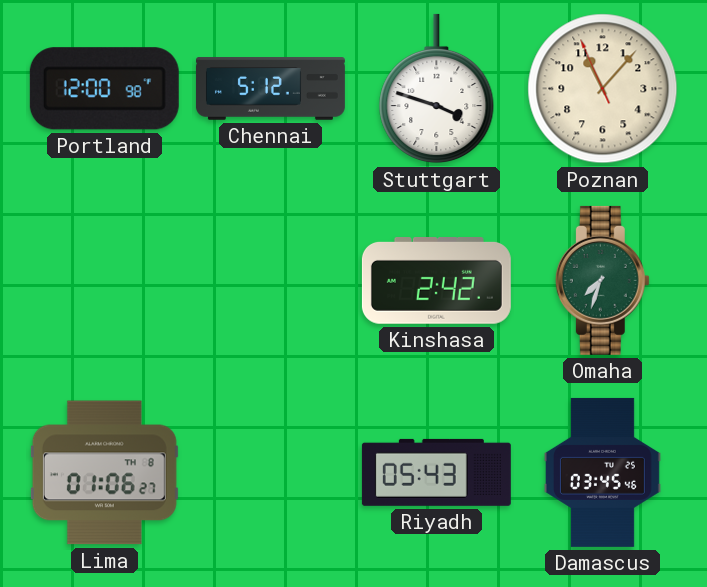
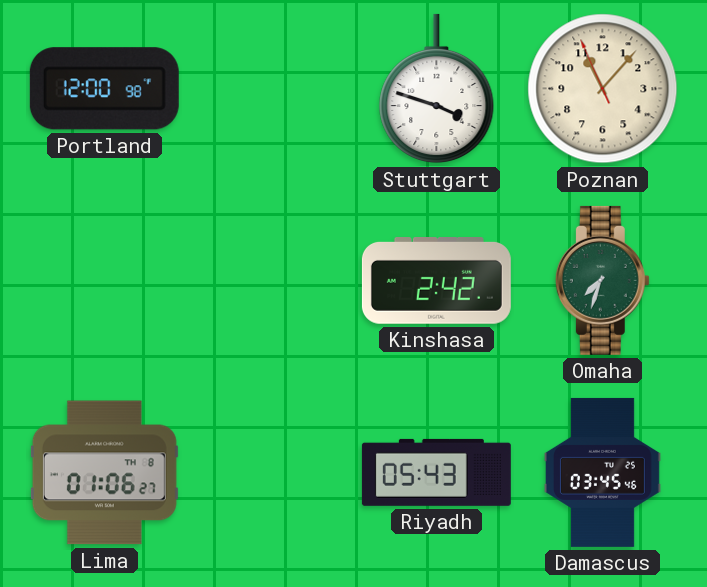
Chennai: 5:12 -> none (270, 89)
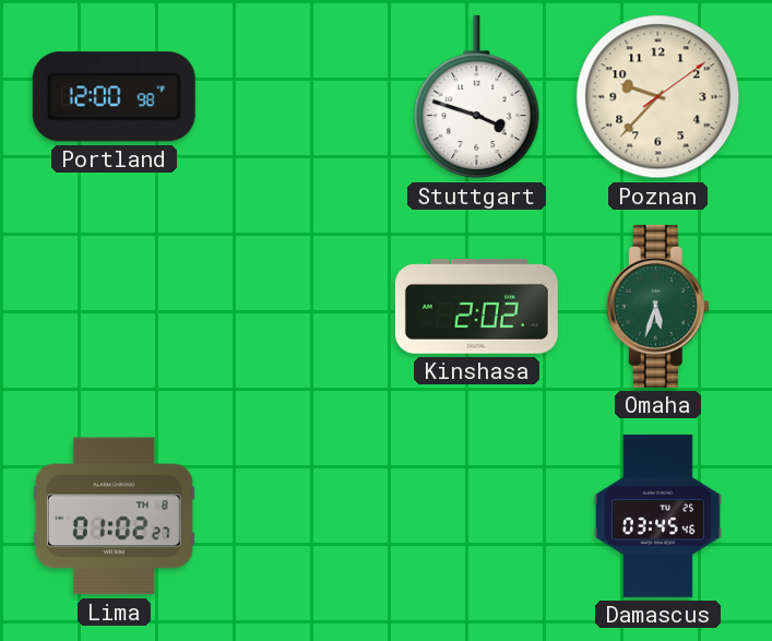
Poznan: 11:06 -> 9:37 (658, 97)
Kinshasa: 2:42 -> 2:02 (476, 307)
Omaha: 7:33 -> 5:33 (657, 306)
Lima: 01:06 -> 01:02 (114, 517)
Riyadh: 05:43 -> none (436, 472)
